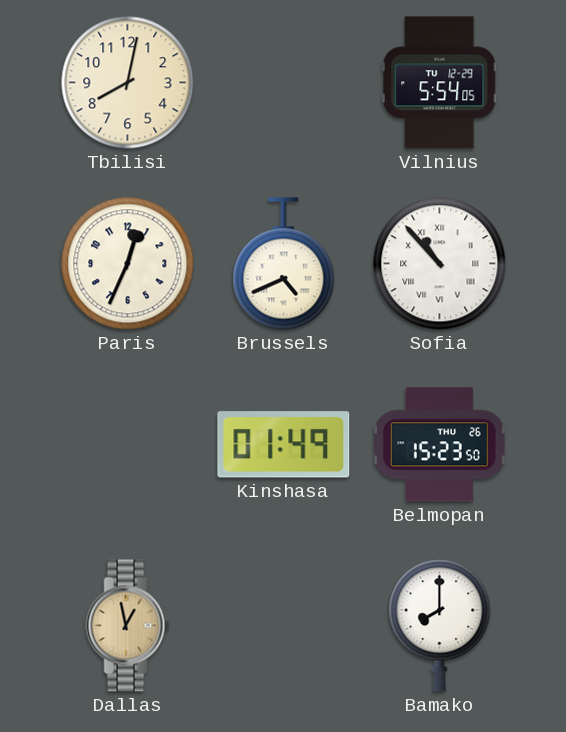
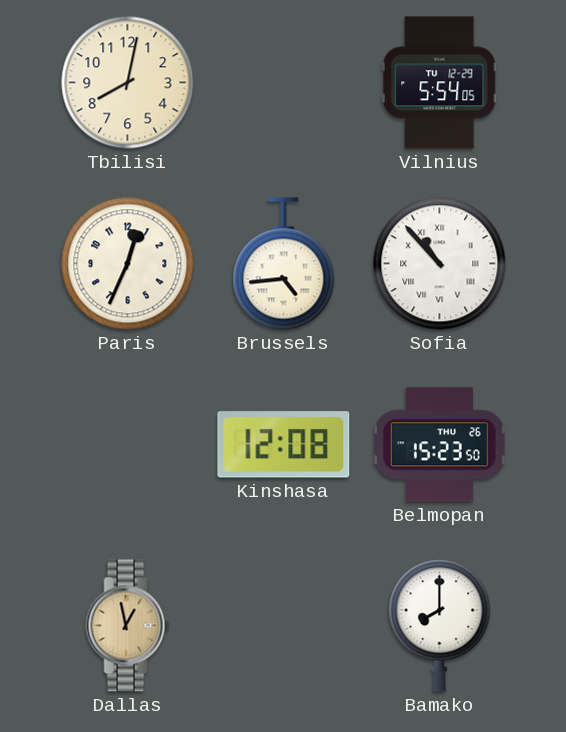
Brussels: 4:41 -> 4:44 (284, 264)
Kinshasa: 01:49 -> 12:08 (284, 445)
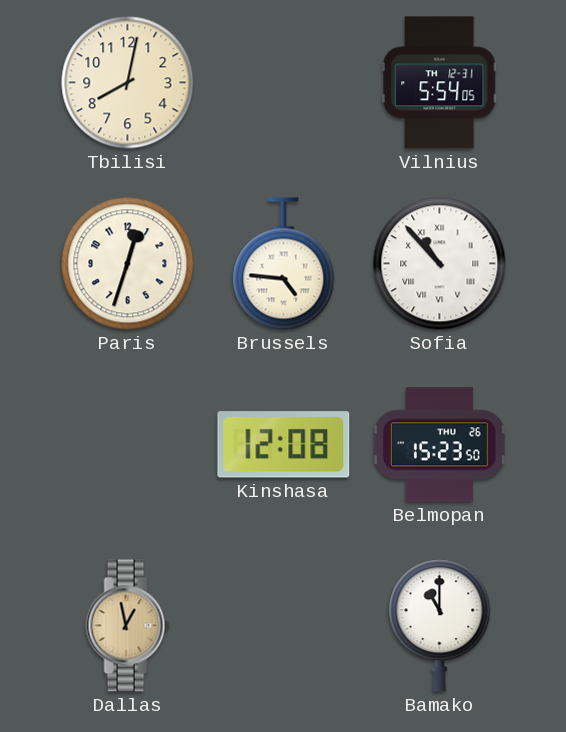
Vilnius date: TU 12-29 -> TH 12-31 (439, 83)
Paris: 12:34 -> 12:33 (128, 264)
Brussels: 4:44 -> 4:46 (284, 264)
Bamako: 8:00 -> 11:00 (440, 626)
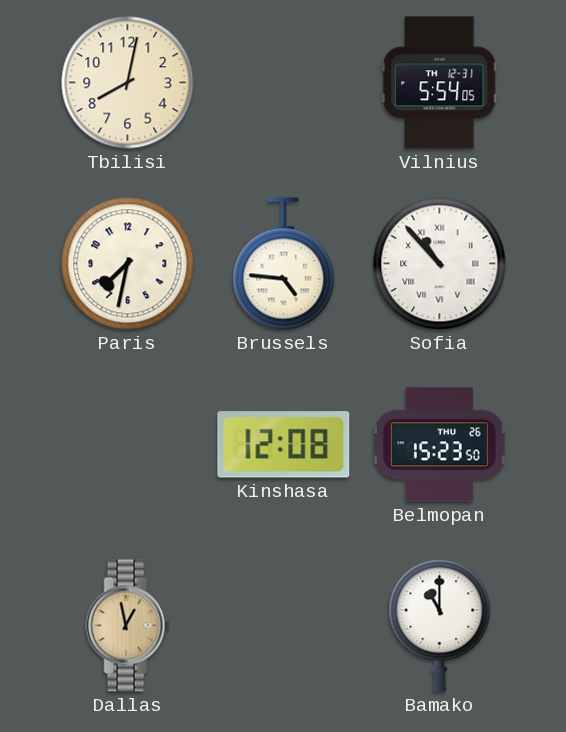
Paris: 12:33 -> 7:32 (128, 264)
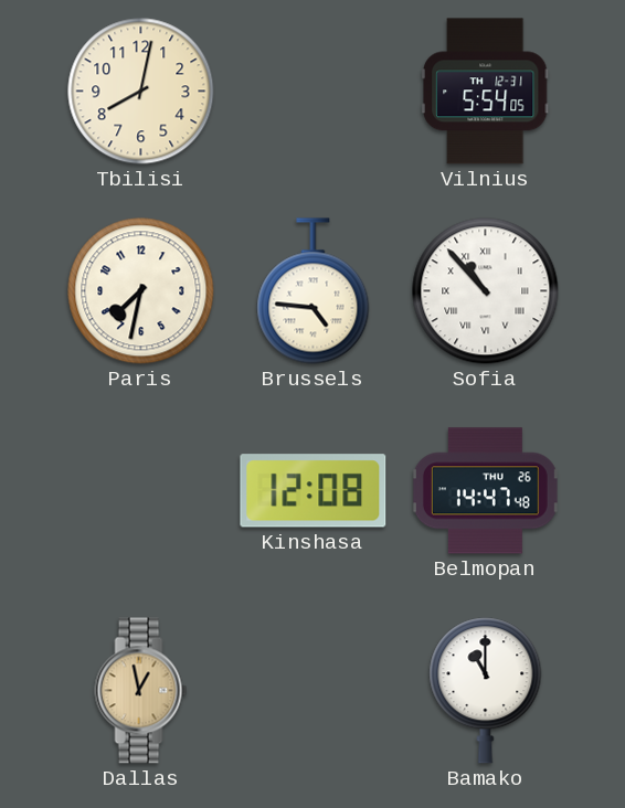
Belmopan: 15:23 -> 14:47 (485, 491)
